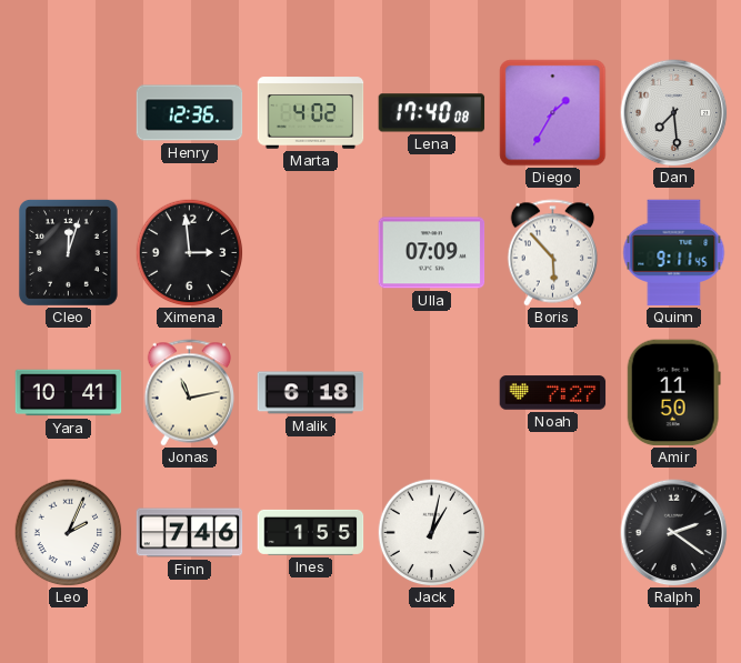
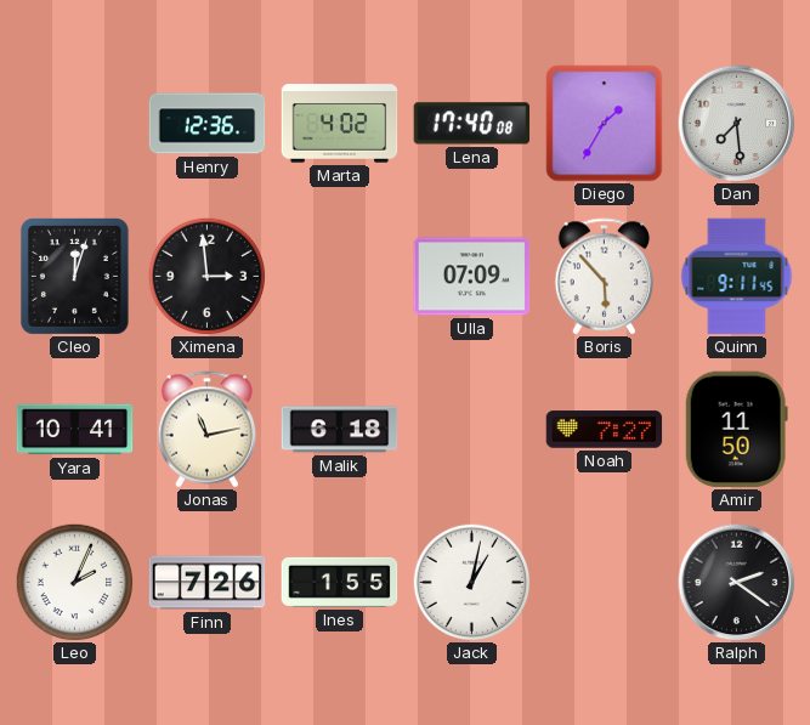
Finn: 7:46 -> 7:26 (208, 583)
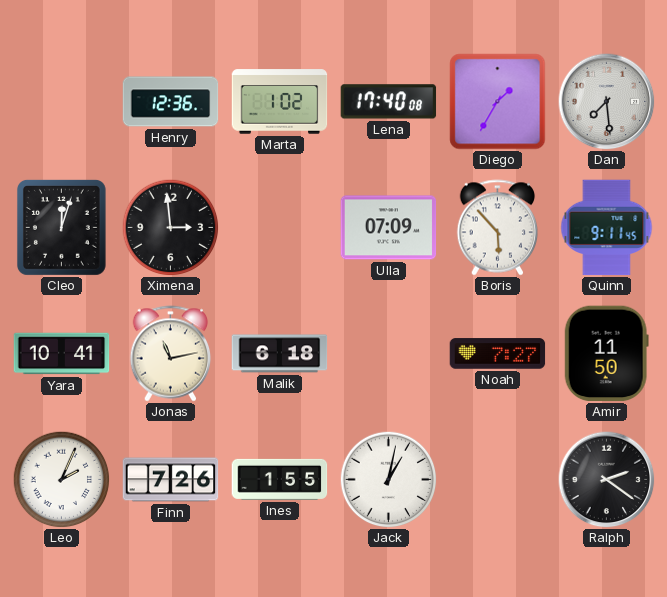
Marta: 4:02 -> 1:02 (280, 102)
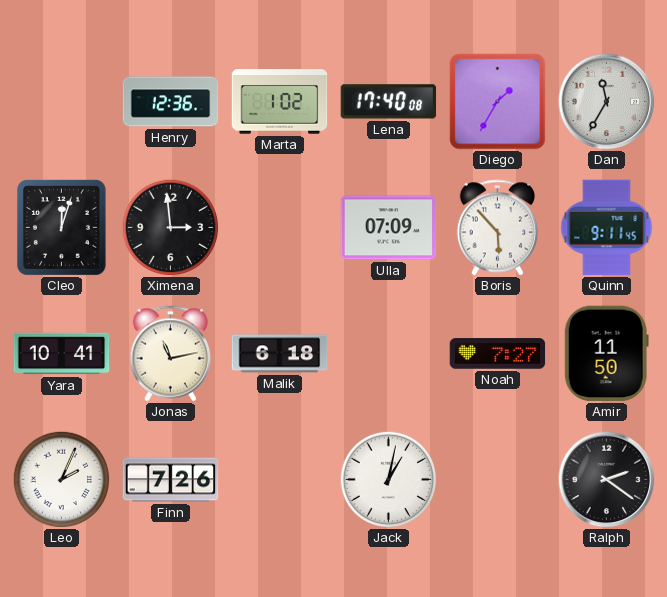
Dan: 7:29 -> 11:35 (607, 102)
Ines: 1:55 -> none (280, 479)
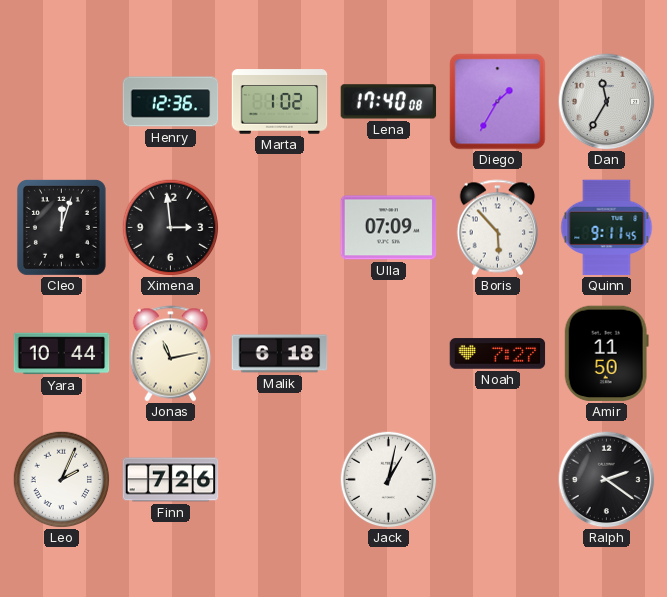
Yara: 10:41 -> 10:44 (62, 354)
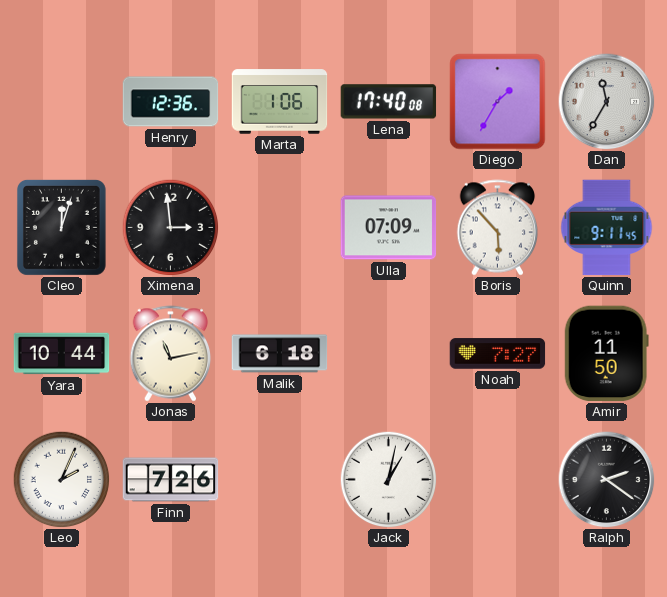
Marta: 1:02 -> 1:06 (280, 102)
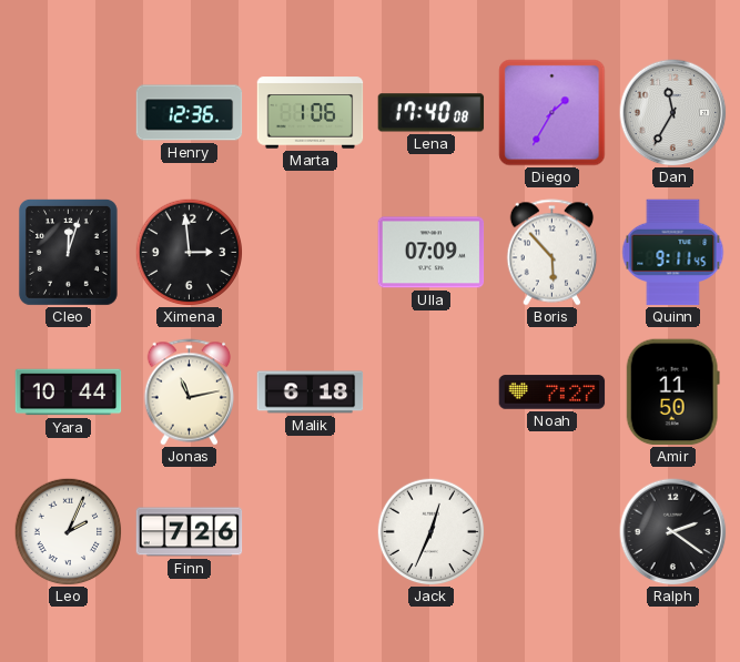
Jack: 1:02 -> 12:34 (430, 531)
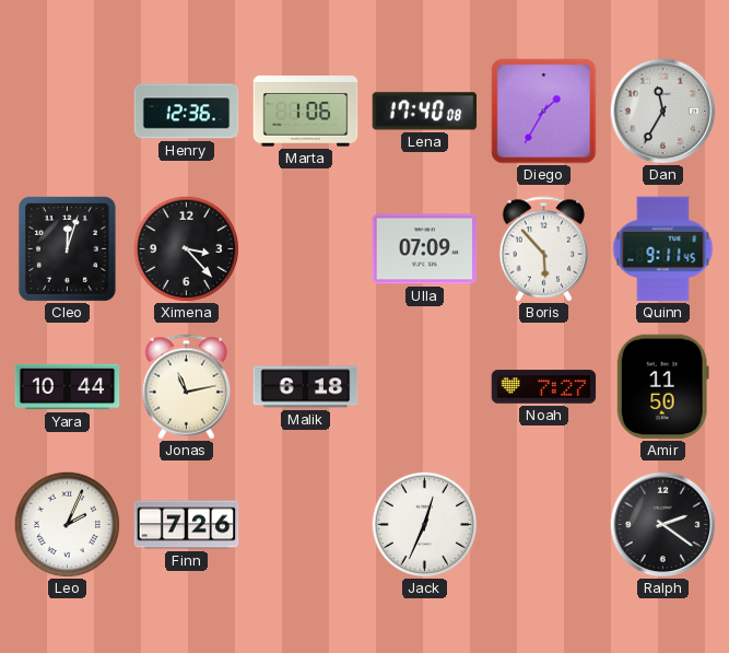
Ximena: 2:59 -> 3:23 (186, 248)
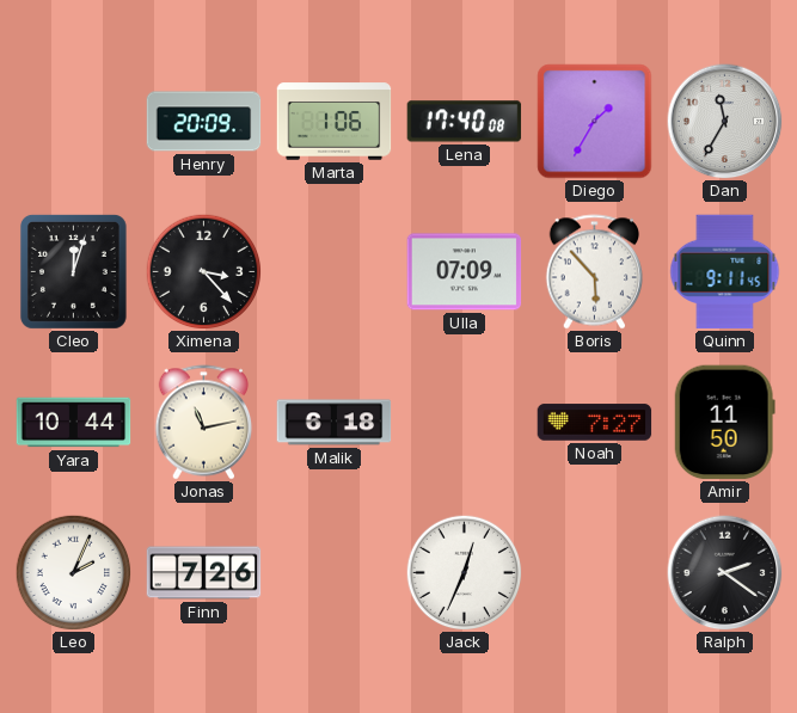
Henry: 12:36 -> 20:09 (204, 122)
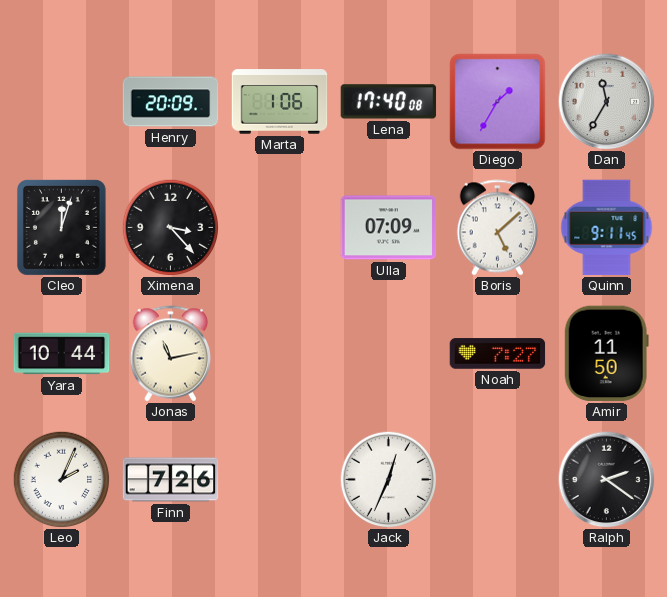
Boris: 5:53 -> 5:08 (498, 228)
Malik: 6:18 -> none (335, 423)
